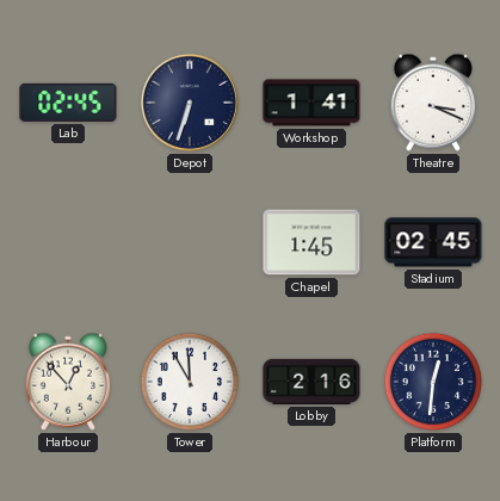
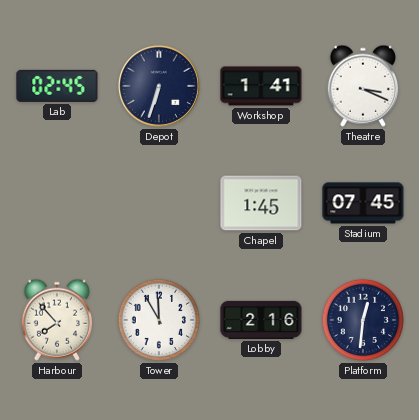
Stadium: 02:45 -> 07:45 (363, 203)
Harbour: 12:53 -> 7:53 (57, 320)
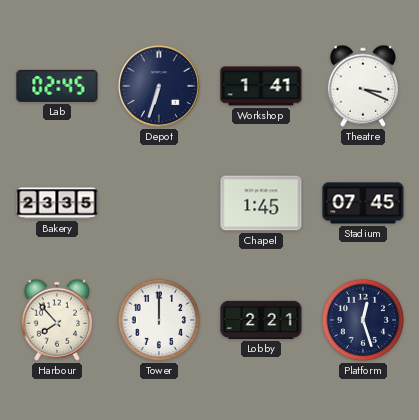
Bakery: none -> 23:35 (57, 203)
Tower: 11:55 -> 12:00 (159, 320)
Lobby: 2:16 -> 2:21 (261, 320)
Platform: 12:31 -> 12:27 (363, 320)
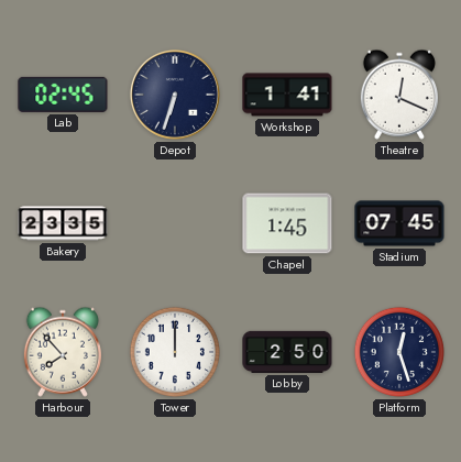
Theatre: 3:19 -> 12:19 (399, 95)
Lobby: 2:21 -> 2:50 (287, 352)
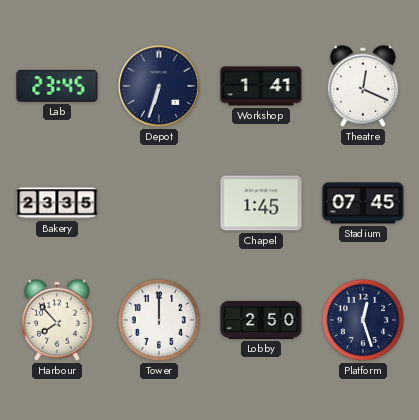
Lab: 02:45 -> 23:45 (57, 86)
